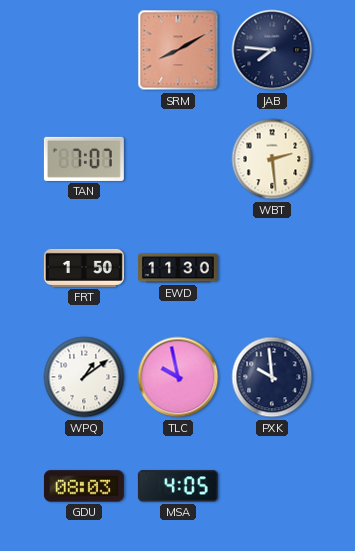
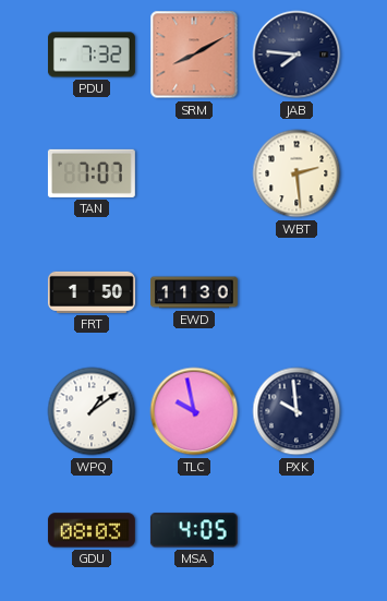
PDU: none -> 7:32 (92, 55)
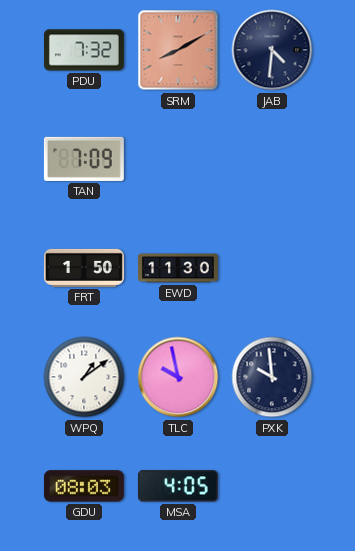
JAB: 7:46 -> 4:31 (272, 50)
TAN: 7:07 -> 7:09 (84, 159)
WBT: 2:29 -> none (297, 173)
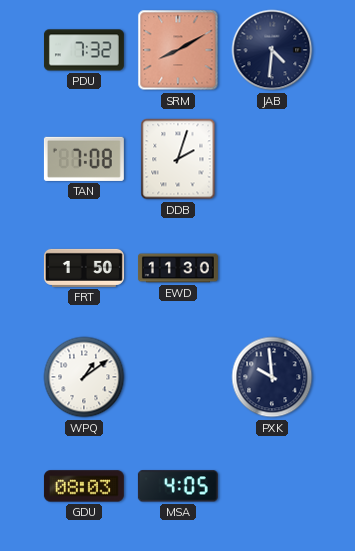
TAN: 7:09 -> 7:08 (84, 159)
DDB: none -> 2:03 (178, 159)
TLC: 9:58 -> none (178, 377)
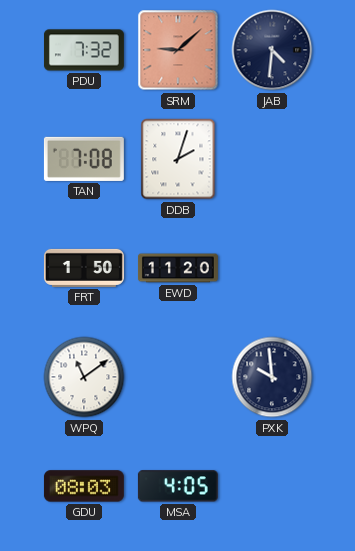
SRM: 8:10 -> 9:08 (178, 50)
EWD: 11:30 -> 11:20 (178, 268)
WPQ: 1:09 -> 11:09 (84, 377)
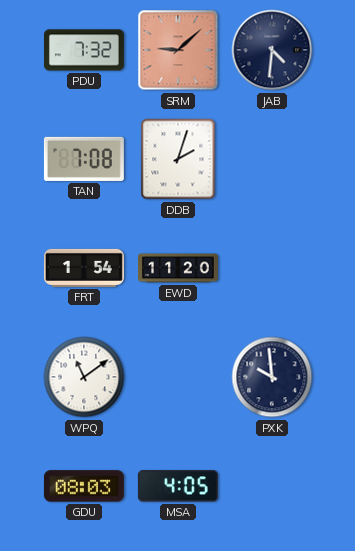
FRT: 1:50 -> 1:54 (84, 268)
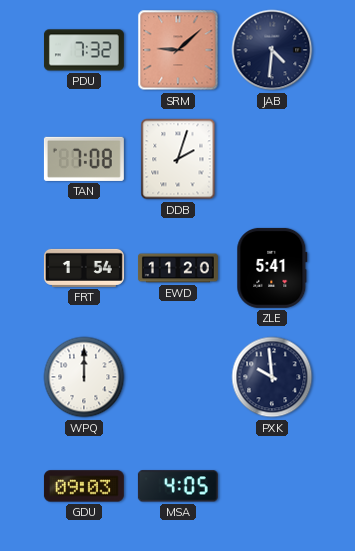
ZLE: none -> 5:41 (272, 268)
WPQ: 11:09 -> 12:00 (84, 377)
GDU: 08:03 -> 09:03 (84, 486)
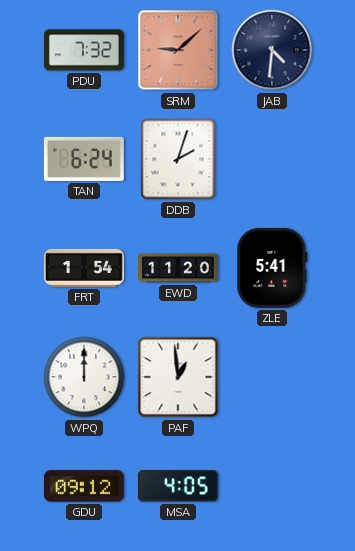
TAN: 7:08 -> 6:24 (84, 159)
PAF: none -> 12:59 (178, 377)
PXK: 9:59 -> none (272, 377)
GDU: 09:03 -> 09:12 (84, 486)
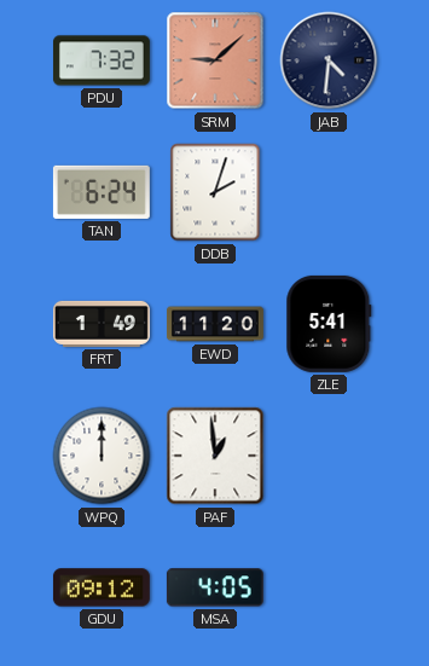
FRT: 1:54 -> 1:49 (102, 324)
